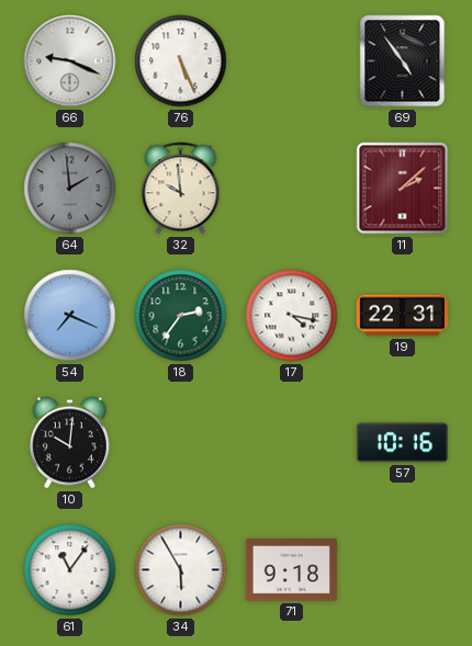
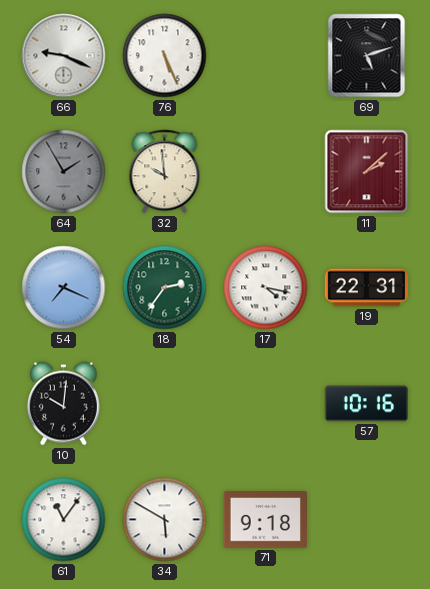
69: 4:54 -> 5:12 (367, 56)
64: 1:59 -> 1:55 (64, 172)
34: 5:55 -> 5:50 (165, 520)
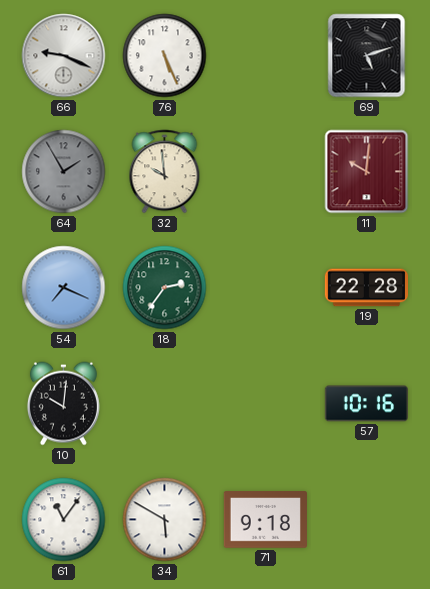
11: 2:08 -> 10:01 (367, 172)
17: 4:17 -> none (266, 288)
19: 22:31 -> 22:28 (366, 288)
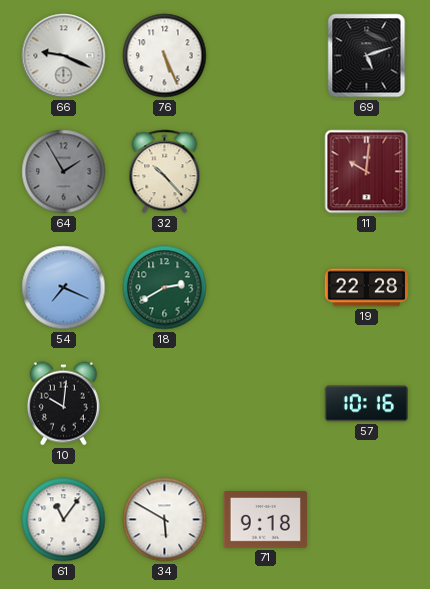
32: 9:59 -> 10:23 (165, 172)
18: 2:36 -> 2:40 (165, 288)
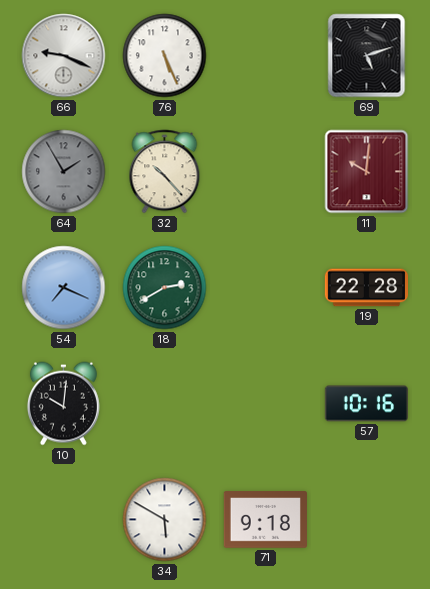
61: 11:06 -> none (64, 520)
